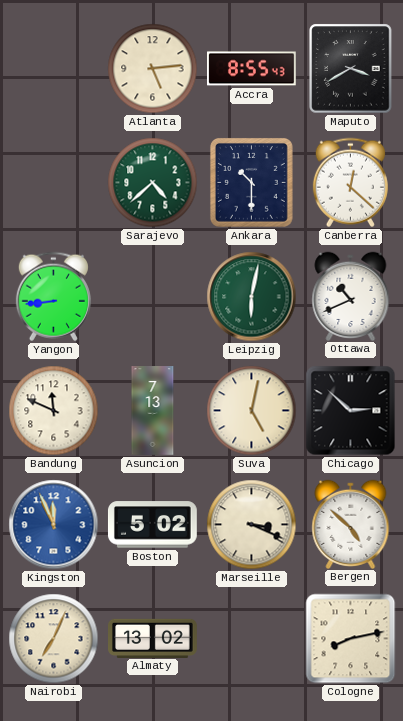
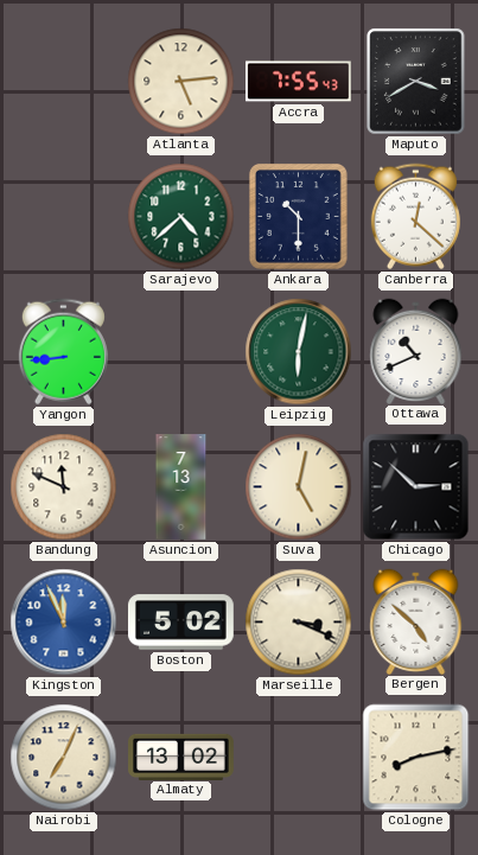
Accra: 8:55 -> 7:55 (299, 82)
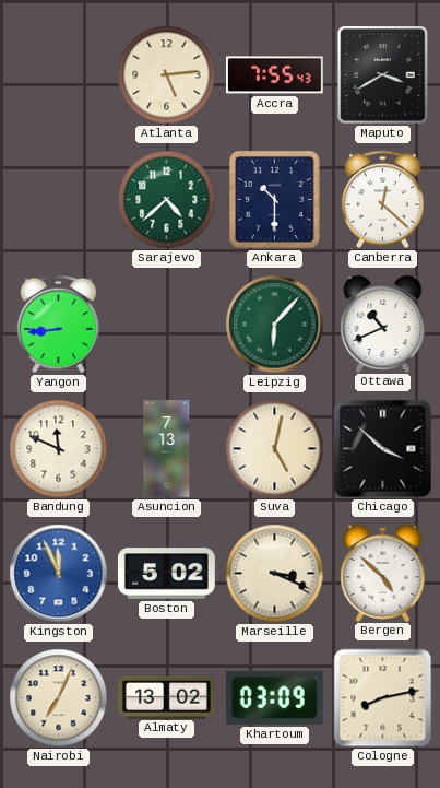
Leipzig: 6:02 -> 6:07 (275, 325)
Chicago: 2:52 -> 3:52 (383, 449)
Khartoum: none -> 03:09 (274, 697)
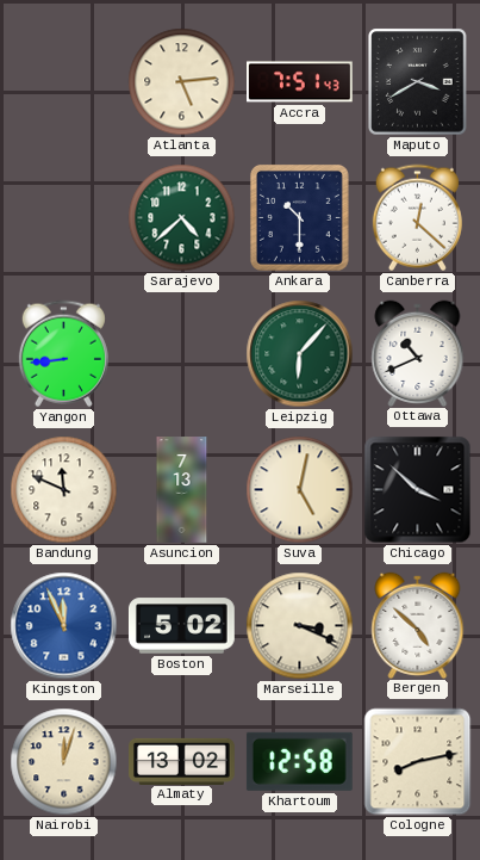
Accra: 7:55 -> 7:51 (300, 82)
Nairobi: 7:04 -> 12:03 (64, 762)
Khartoum: 03:09 -> 12:58 (299, 761)
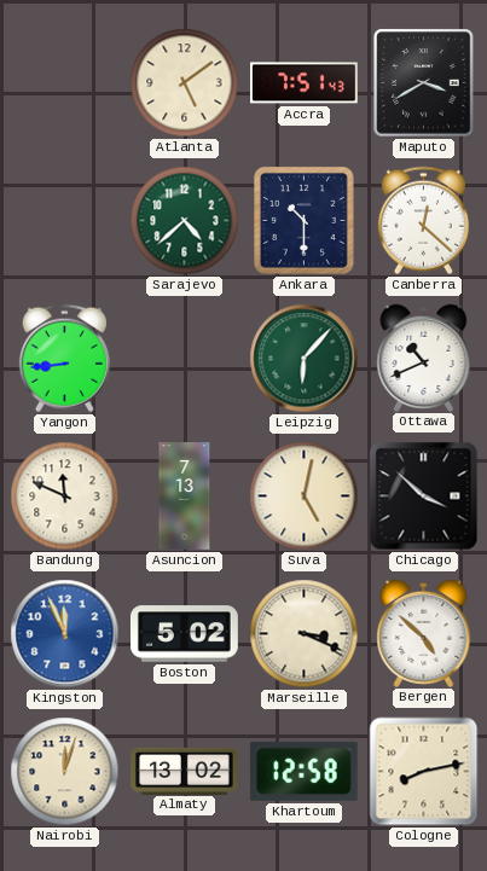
Atlanta: 5:14 -> 5:09 (185, 83)
